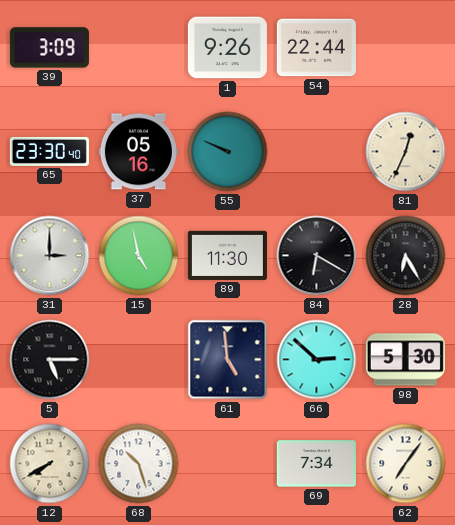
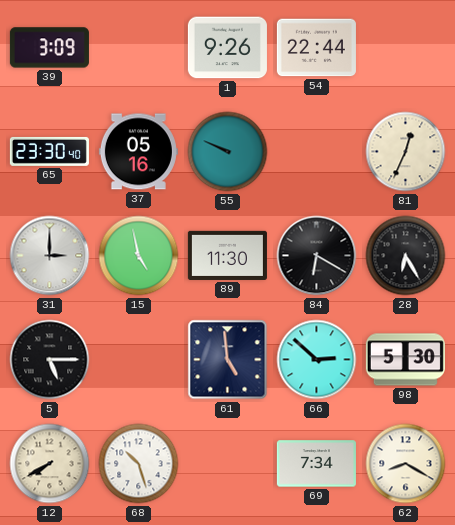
62: 7:06 -> 8:20 (406, 464)
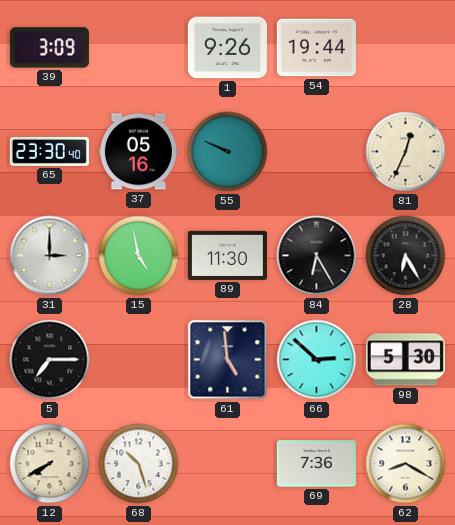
54: 22:44 -> 19:44 (316, 48)
84: 6:20 -> 6:25 (317, 256)
5: 5:15 -> 7:15 (50, 360)
69: 7:34 -> 7:36 (316, 464)
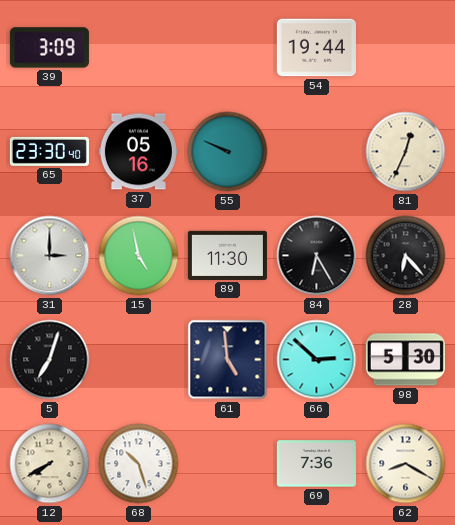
1: 9:26 -> none (227, 48)
28: 6:25 -> 6:23 (406, 256)
5: 7:15 -> 7:03 (50, 360)
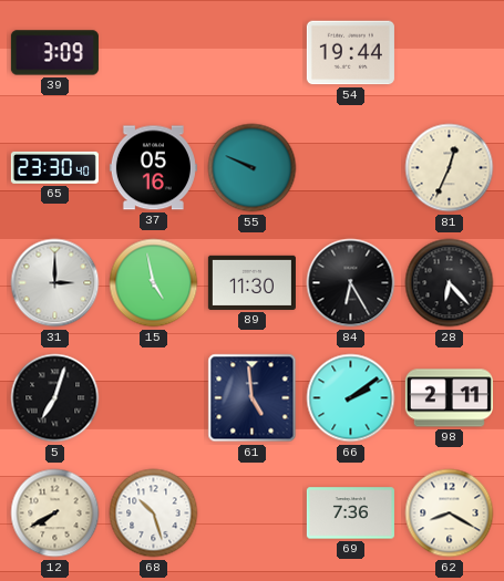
66: 2:52 -> 2:09 (351, 398)
98: 5:30 -> 2:11 (449, 398)
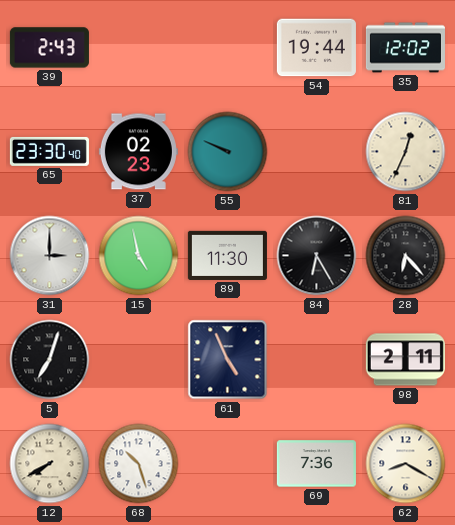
39: 3:09 -> 2:43 (49, 48)
35: none -> 12:02 (405, 48)
37: 05:16 -> 02:23 (138, 152)
61: 4:59 -> 4:56 (228, 360)
66: 2:09 -> none (351, 398)
